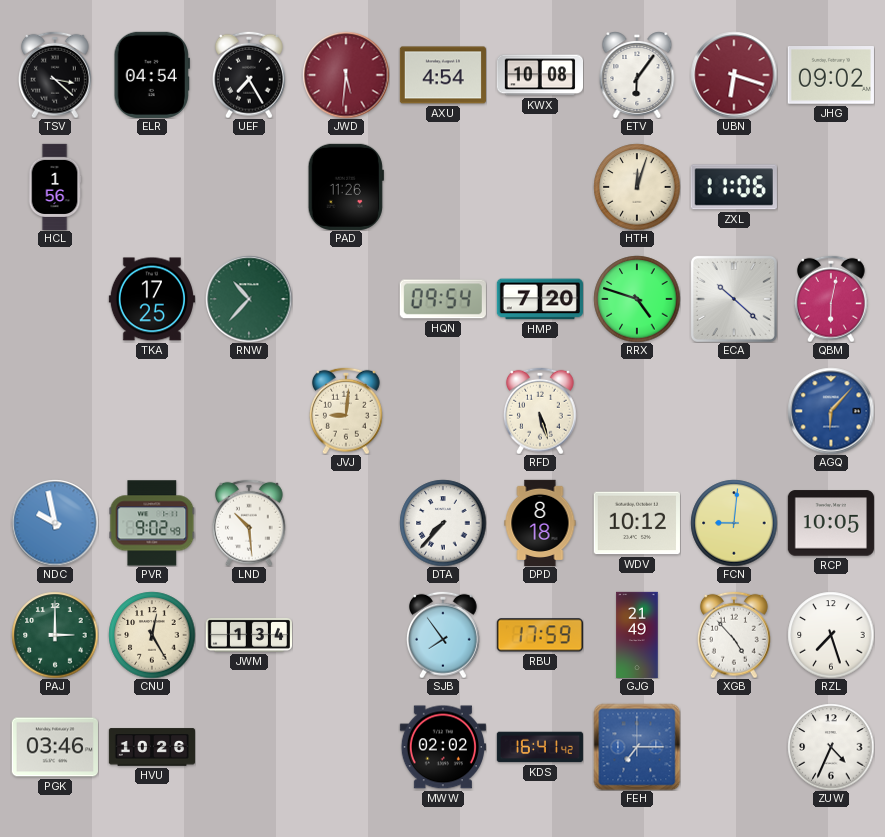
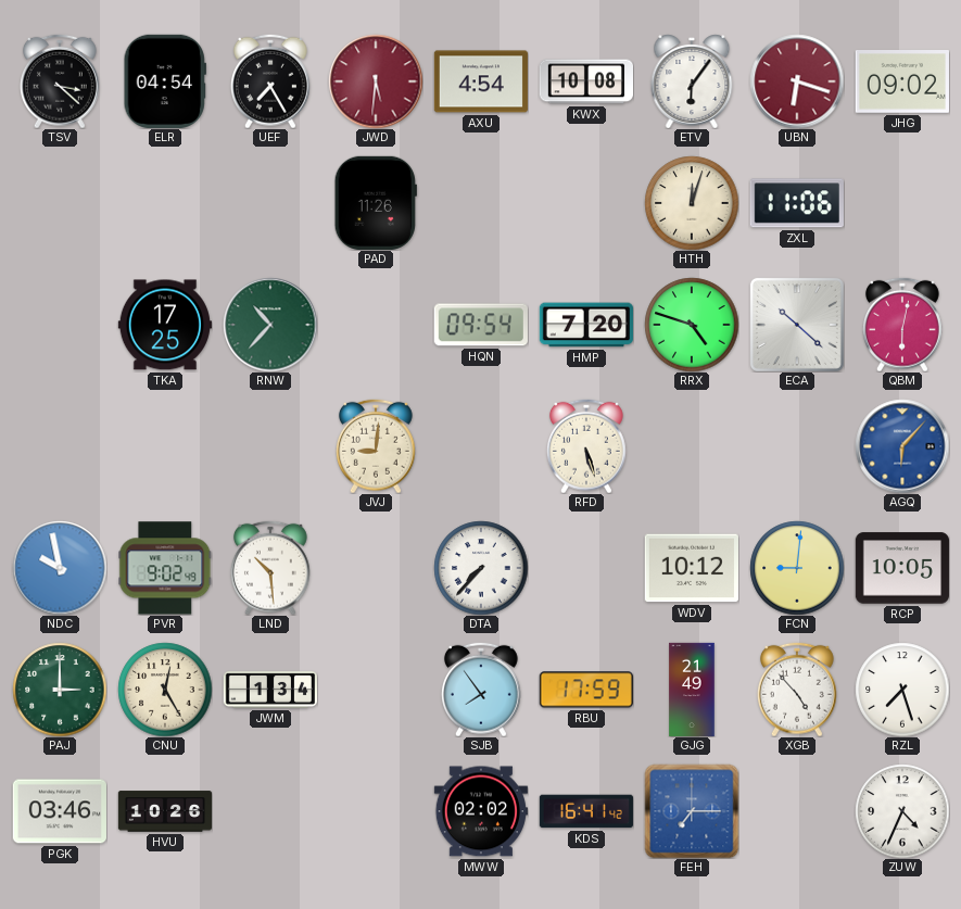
HCL: 1:56 -> none (55, 186)
DPD: 8:18 -> none (540, 522)
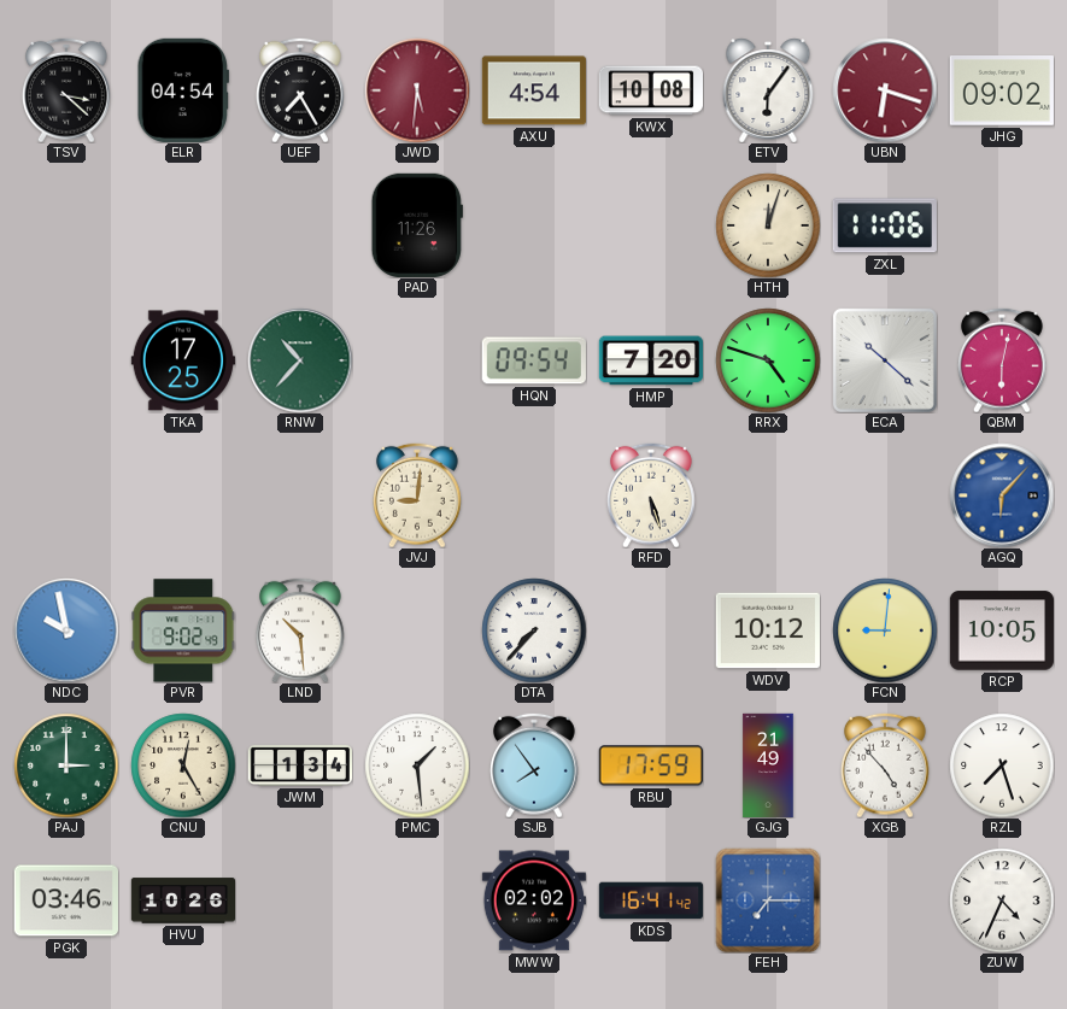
PMC: none -> 1:29 (417, 765)
